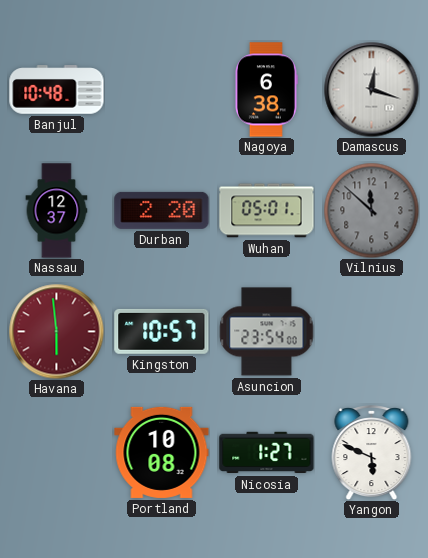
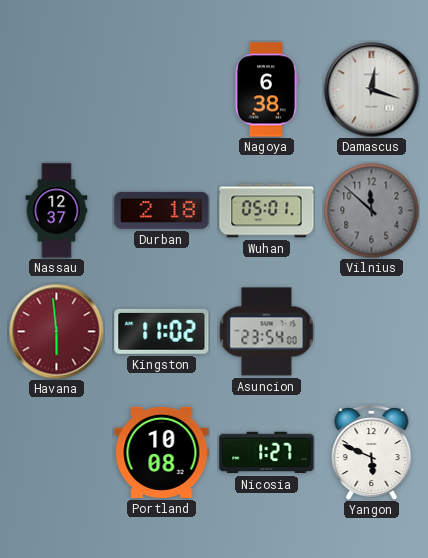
Banjul: 10:48 -> none (57, 90)
Durban: 2:20 -> 2:18 (162, 210)
Kingston: 10:57 -> 11:02 (162, 331)
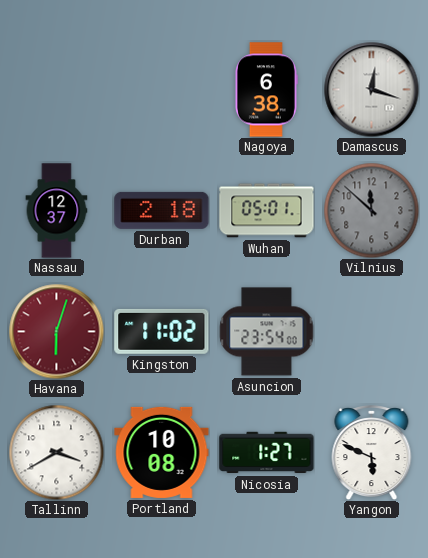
Havana: 5:59 -> 6:03 (56, 331)
Tallinn: none -> 3:40 (56, 452)
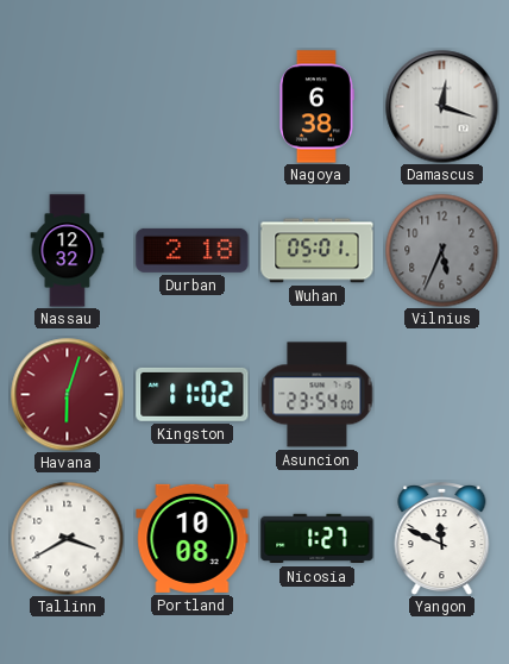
Nassau: 12:37 -> 12:32 (68, 251)
Vilnius: 11:52 -> 5:34 (441, 250)
Yangon: 5:49 -> 11:49 (442, 539)
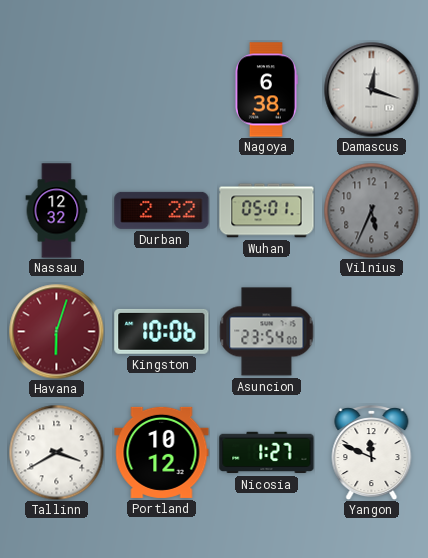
Durban: 2:18 -> 2:22 (162, 210)
Kingston: 11:02 -> 10:06 (162, 331)
Portland: 10:08 -> 10:12 (162, 452)
